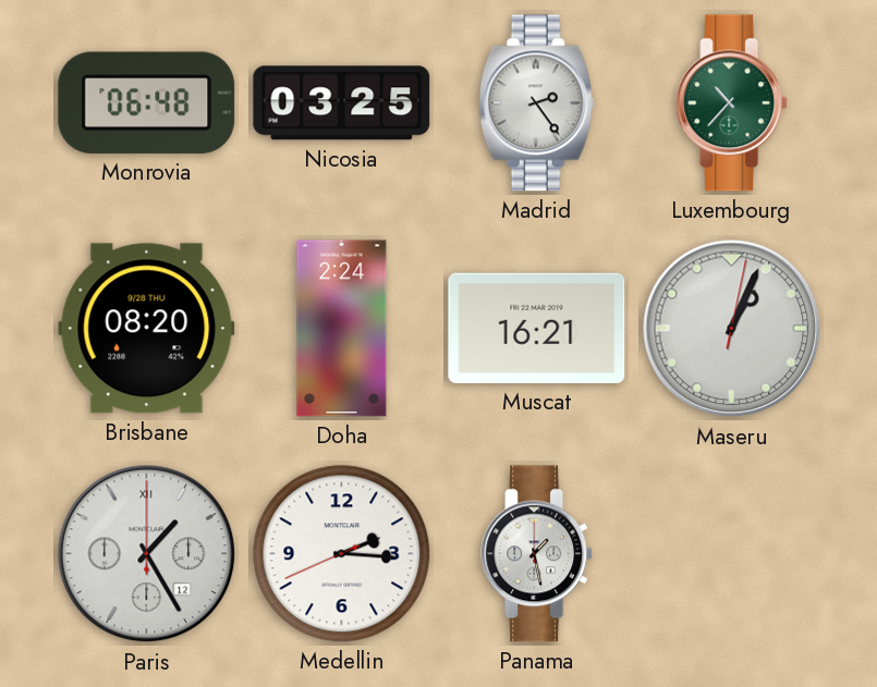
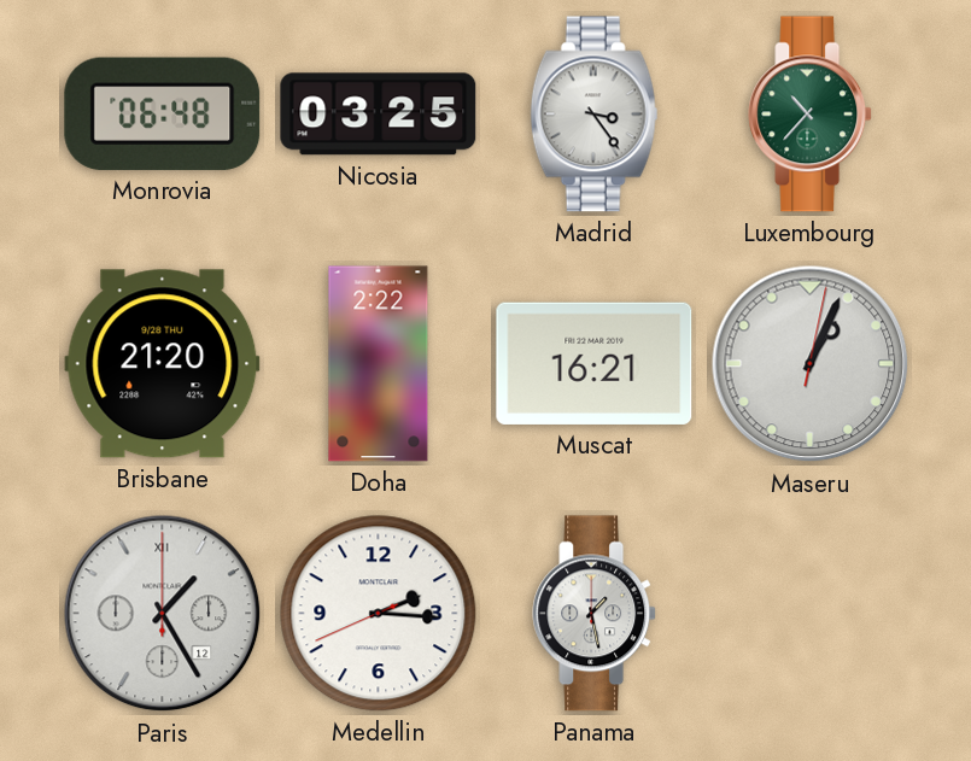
Madrid: 2:24 -> 3:24 (595, 115)
Brisbane: 08:20 -> 21:20 (163, 364)
Doha: 2:24 -> 2:22 (379, 364)
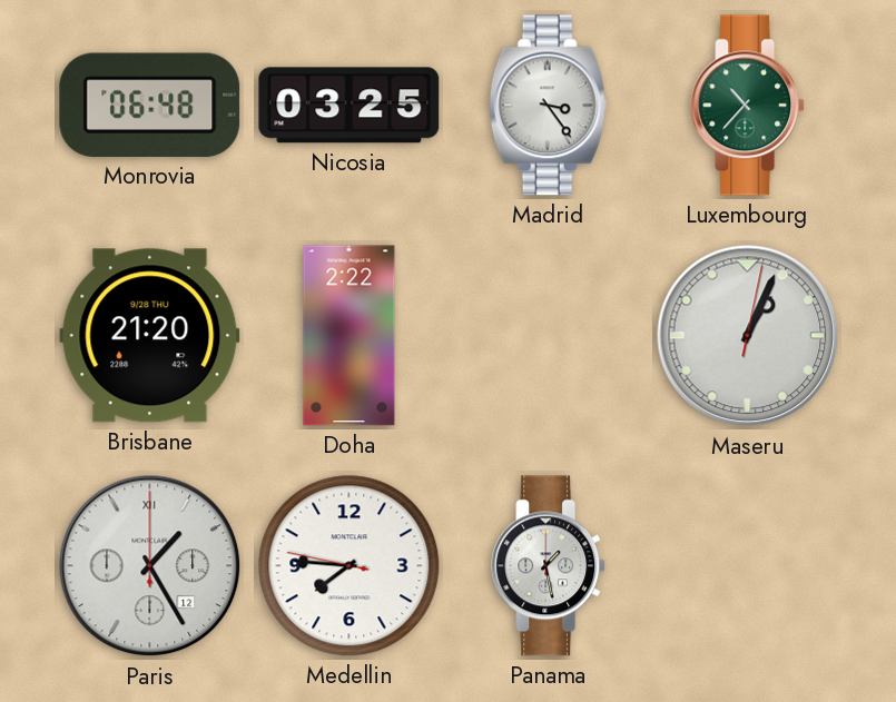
Muscat: 16:21 -> none (595, 363)
Medellin: 2:15 -> 7:45 (349, 566)
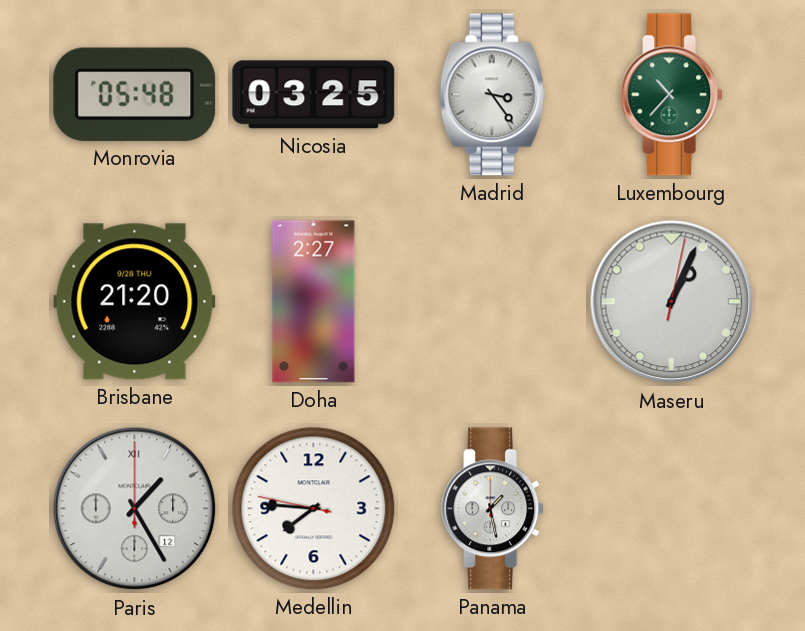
Monrovia: 06:48 -> 05:48 (135, 94)
Doha: 2:22 -> 2:27 (314, 302)
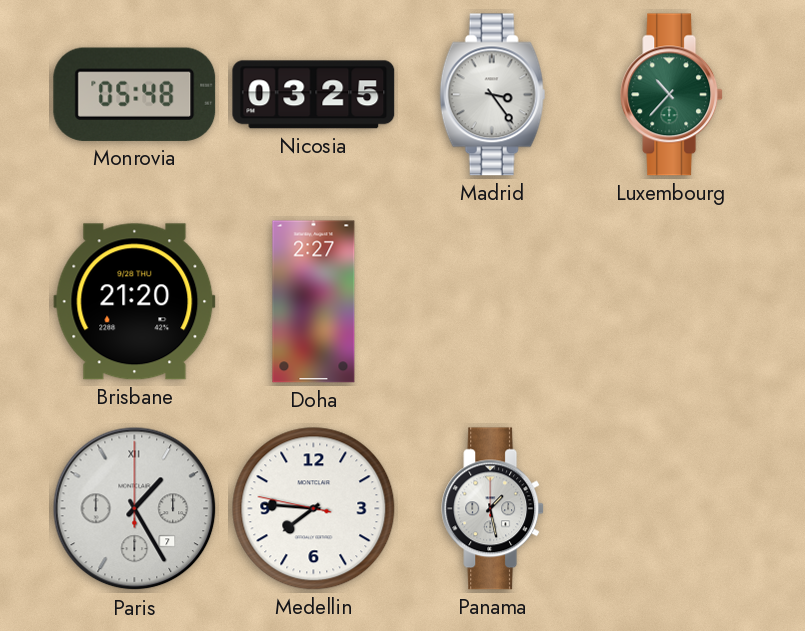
Maseru: 1:04 -> none (672, 302)
Paris date: 12 -> 7 (135, 509)
